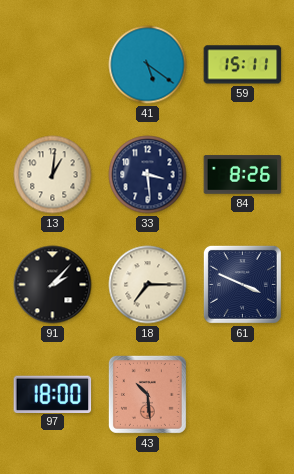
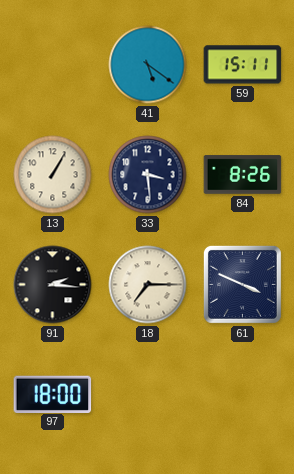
13: 1:01 -> 1:05 (53, 175)
91: 2:07 -> 2:16 (53, 285)
43: 10:29 -> none (147, 394)
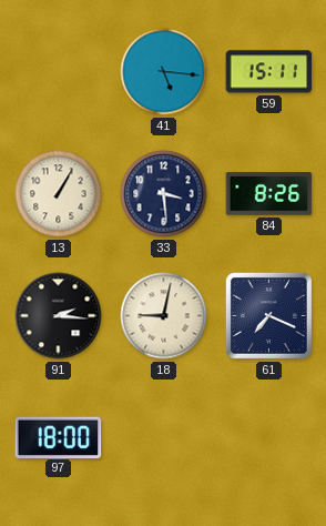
41: 5:21 -> 5:16 (164, 72)
18: 7:15 -> 9:02 (164, 316)
61: 3:49 -> 7:19 (268, 315)
